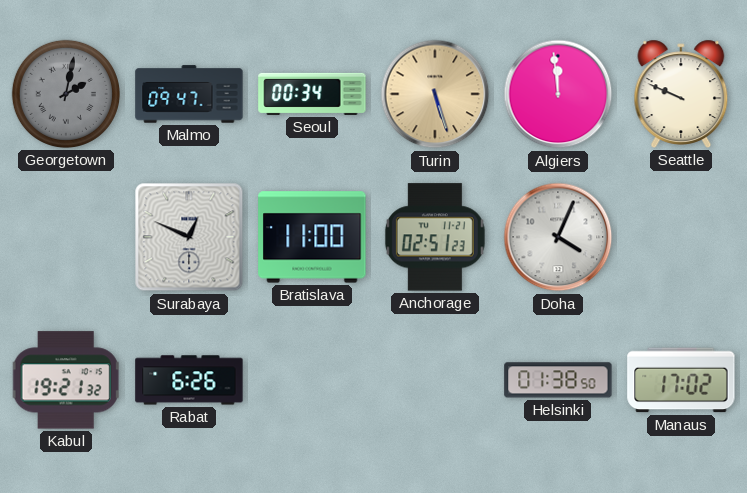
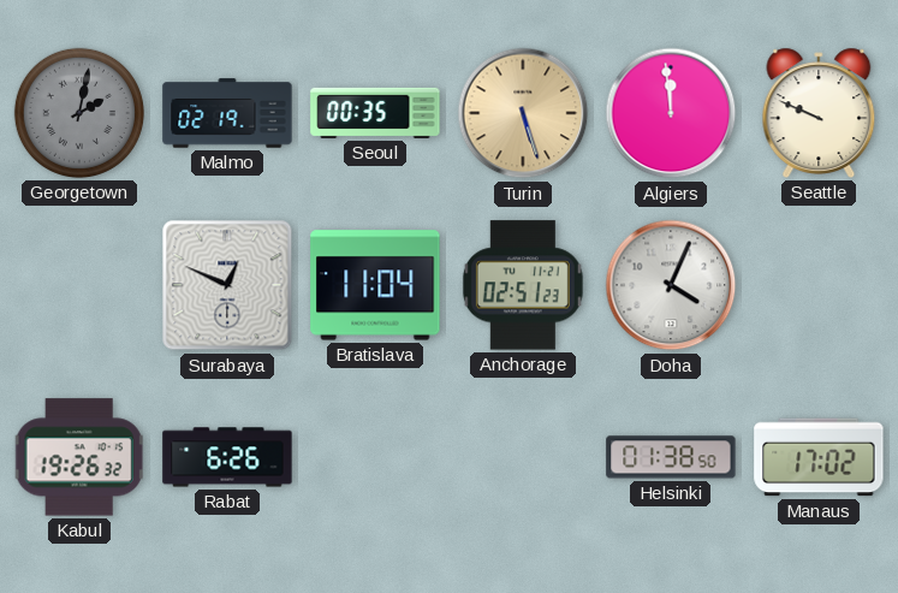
Malmo: 09:47 -> 02:19 (227, 113)
Seoul: 00:34 -> 00:35 (375, 113)
Bratislava: 11:00 -> 11:04 (375, 285)
Kabul: 19:21 -> 19:26 (79, 457)
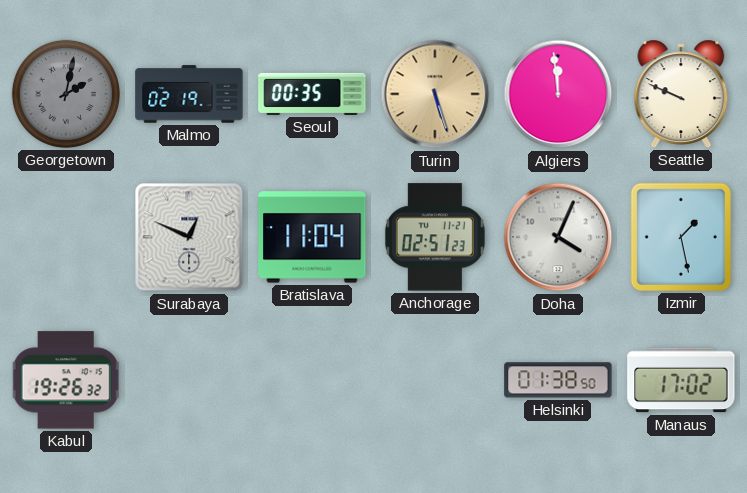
Izmir: none -> 1:28 (681, 237)
Rabat: 6:26 -> none (227, 457)
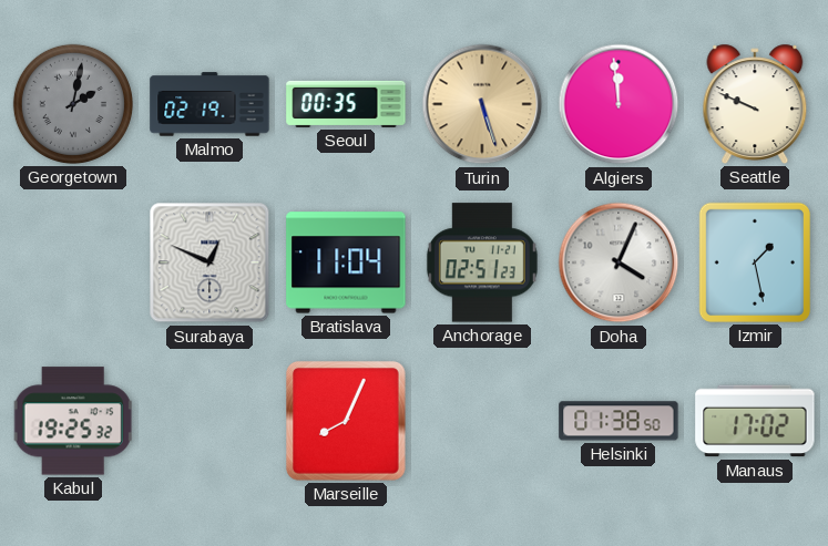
Kabul: 19:26 -> 19:25 (73, 421)
Marseille: none -> 8:04 (346, 421)
